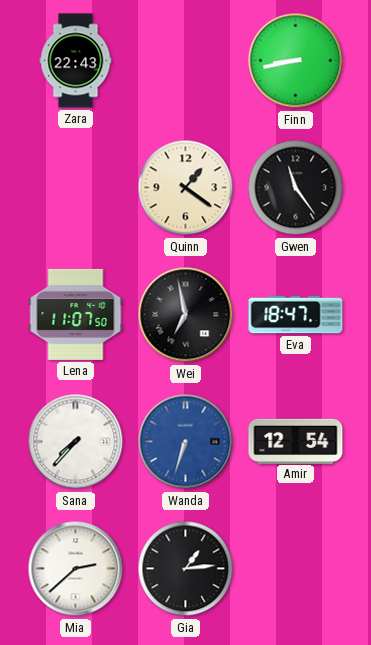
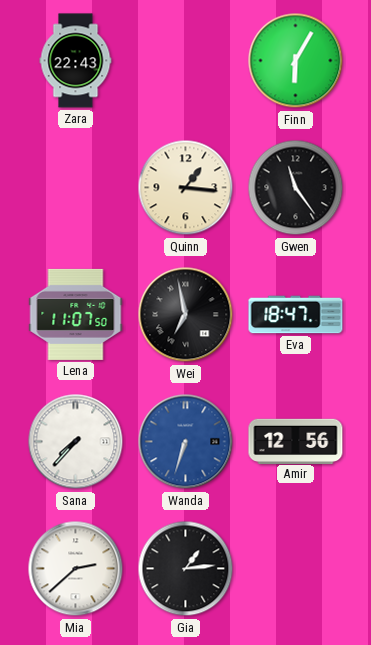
Finn: 8:43 -> 6:05 (296, 61)
Quinn: 1:21 -> 1:16 (186, 188)
Amir: 12:54 -> 12:56 (296, 441)
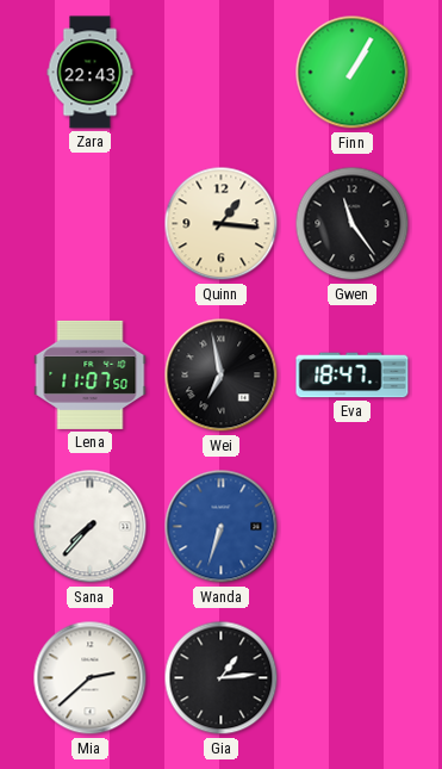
Finn: 6:05 -> 1:05 (353, 73)
Amir: 12:56 -> none (296, 441)
